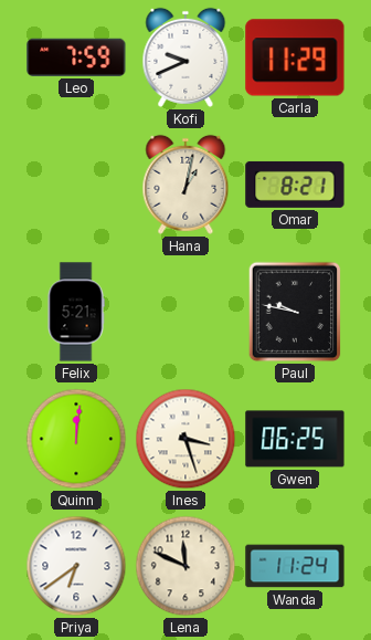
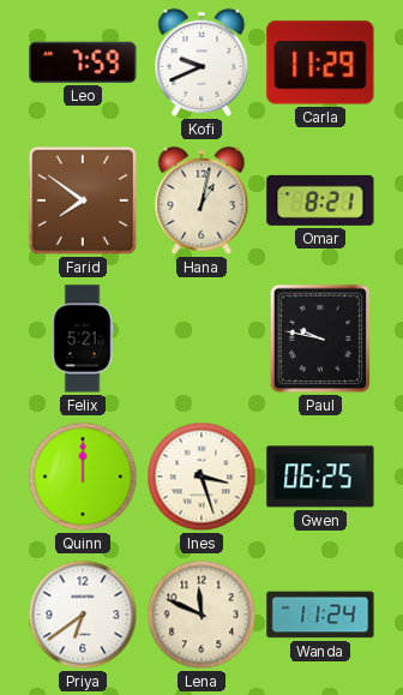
Farid: none -> 7:51 (83, 200)
Quinn: 12:01 -> 12:00 (83, 477)
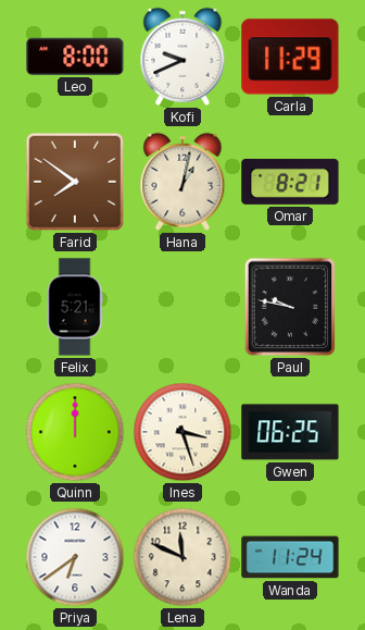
Leo: 7:59 -> 8:00 (75, 57)
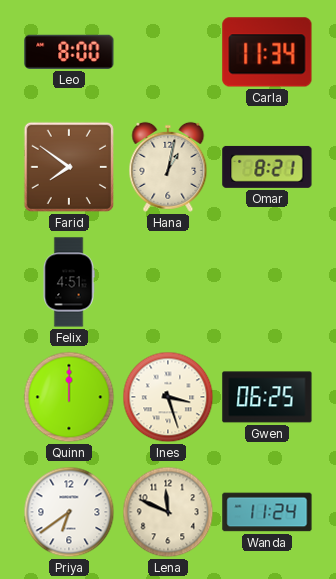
Kofi: 9:41 -> none (182, 57)
Carla: 11:29 -> 11:34 (267, 52)
Felix: 5:21 -> 4:51 (69, 282)
Paul: 9:47 -> none (290, 307)
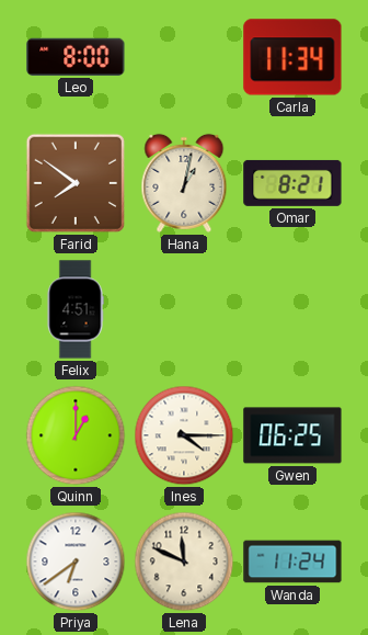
Quinn: 12:00 -> 1:00 (76, 435)
Ines: 3:27 -> 4:15 (184, 435)
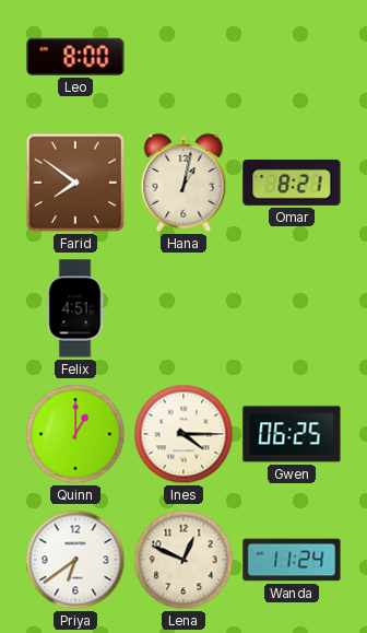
Carla: 11:34 -> none (292, 57)
Lena: 11:49 -> 12:49 (183, 560)
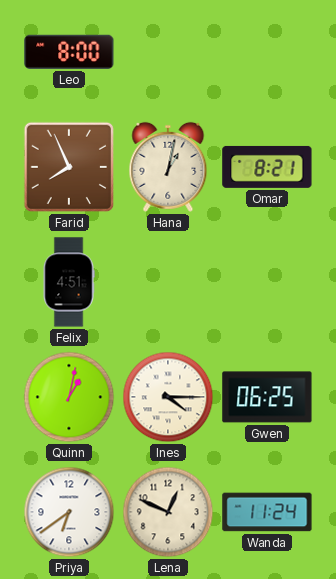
Farid: 7:51 -> 7:56 (69, 167)
Quinn: 1:00 -> 1:02 (69, 397)
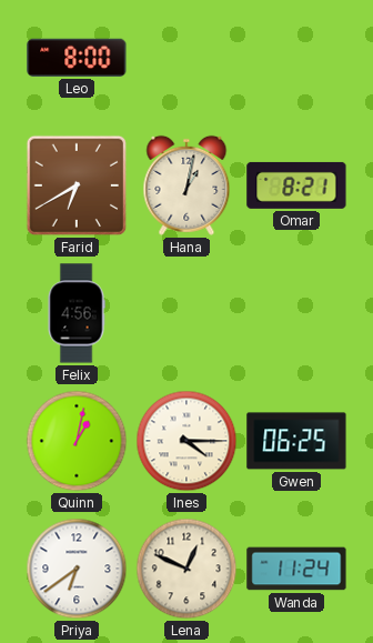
Farid: 7:56 -> 6:40 (77, 185)
Felix: 4:51 -> 4:56 (77, 313)
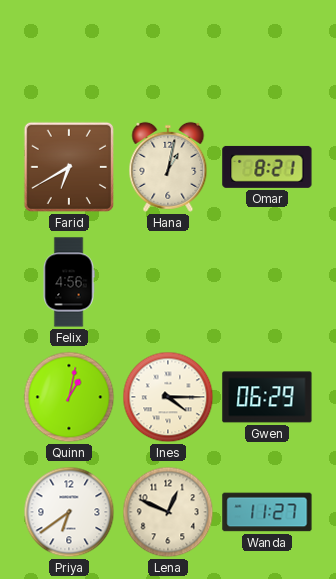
Leo: 8:00 -> none (77, 58)
Gwen: 06:25 -> 06:29 (267, 397)
Wanda: 11:24 -> 11:27 (267, 512)
